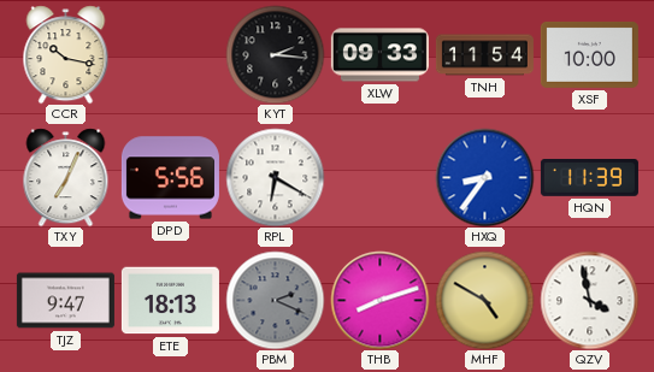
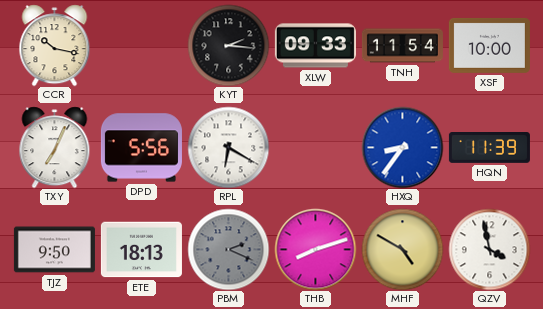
TJZ: 9:47 -> 9:50 (54, 250)
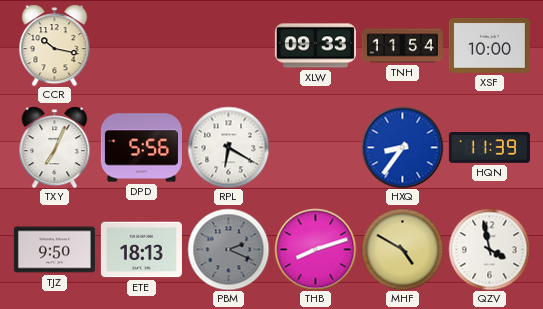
KYT: 2:16 -> none (228, 45)
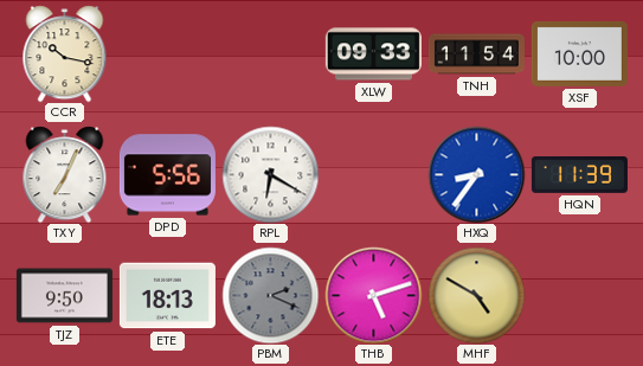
THB: 8:12 -> 5:12 (373, 295)
QZV: 3:58 -> none (489, 249)
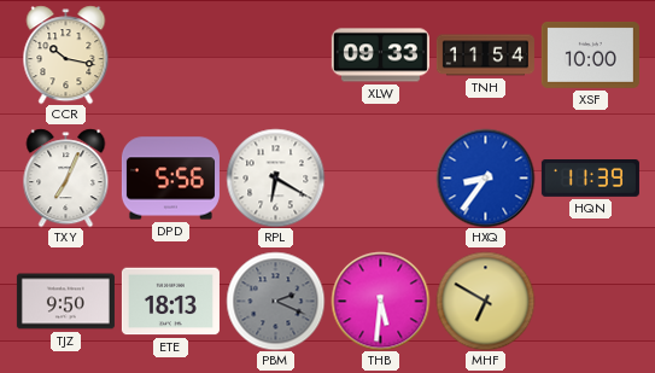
THB: 5:12 -> 5:31 (380, 301)
MHF: 4:50 -> 6:50 (485, 301)
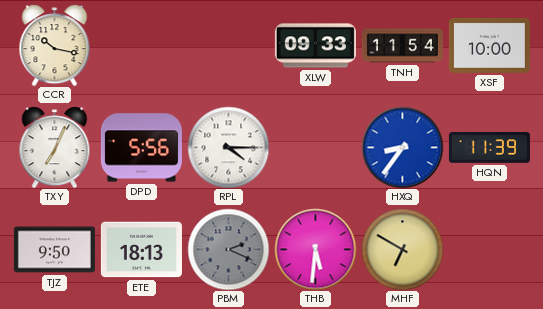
RPL: 6:20 -> 4:15 (228, 147)
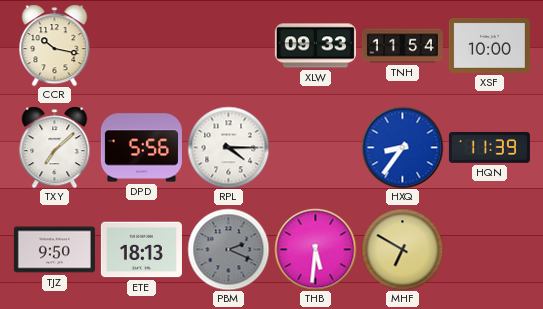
TXY: 7:04 -> 7:08 (55, 147)
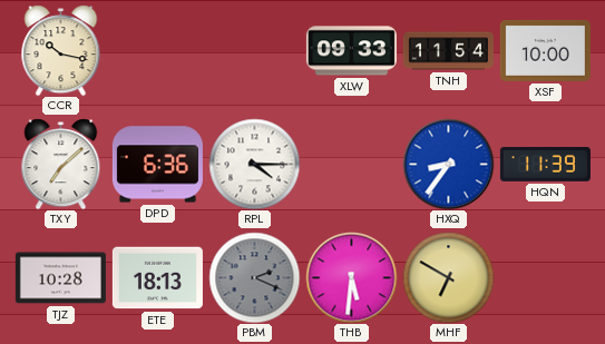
DPD: 5:56 -> 6:36 (157, 165)
TJZ: 9:50 -> 10:28 (60, 278)
